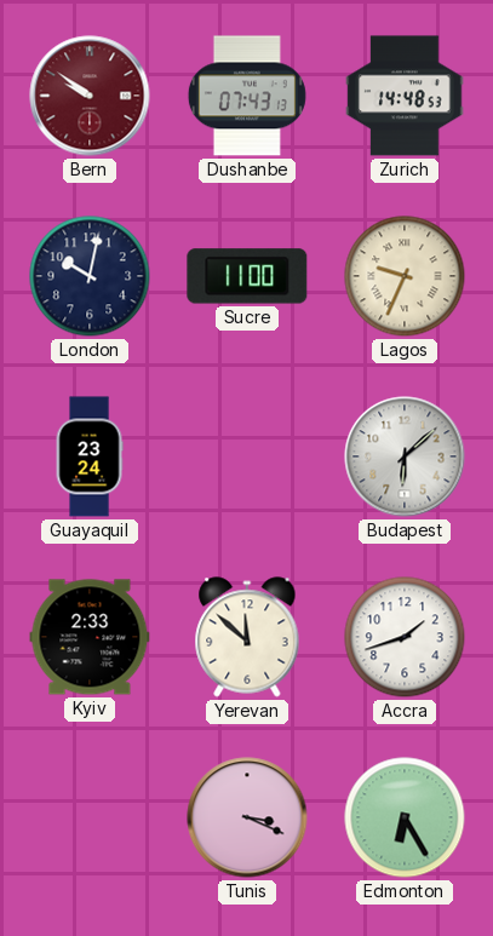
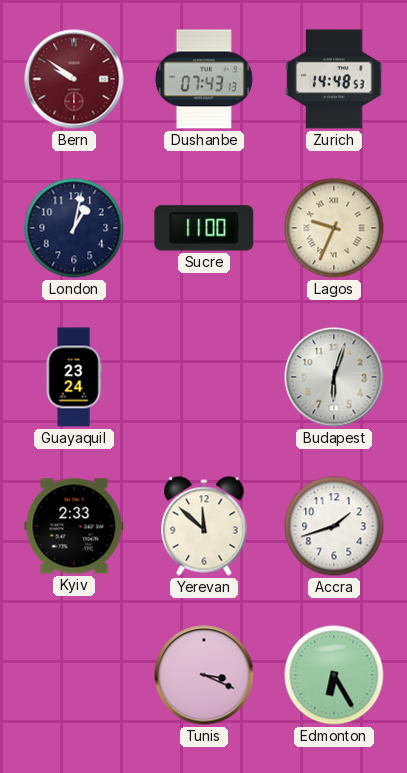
London: 10:02 -> 1:02 (74, 228)
Budapest: 6:08 -> 6:03 (334, 377)
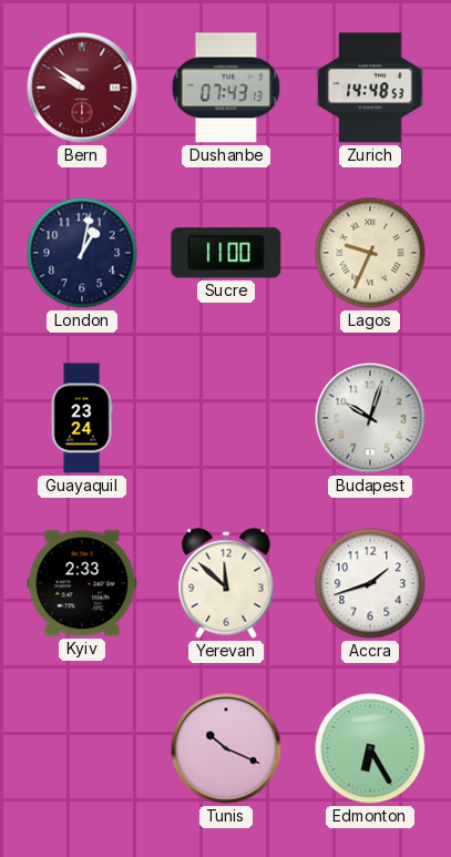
Budapest: 6:03 -> 10:03 (370, 418)
Tunis: 3:19 -> 10:19 (226, 748)
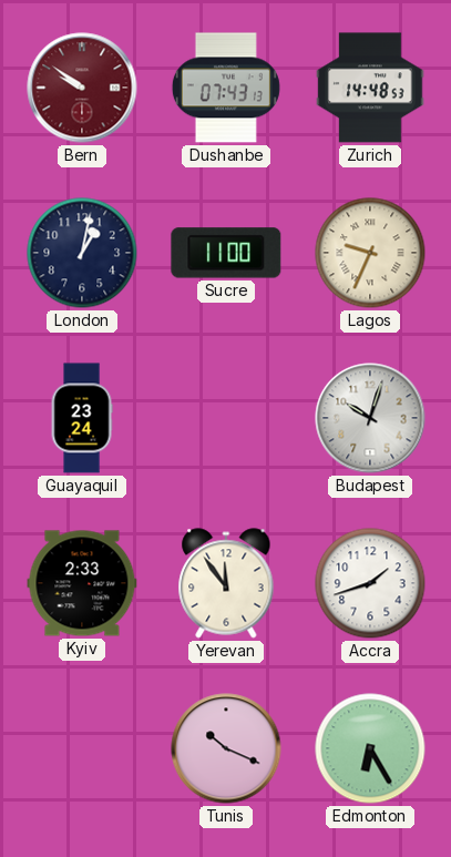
Yerevan: 11:52 -> 11:54 (226, 583)
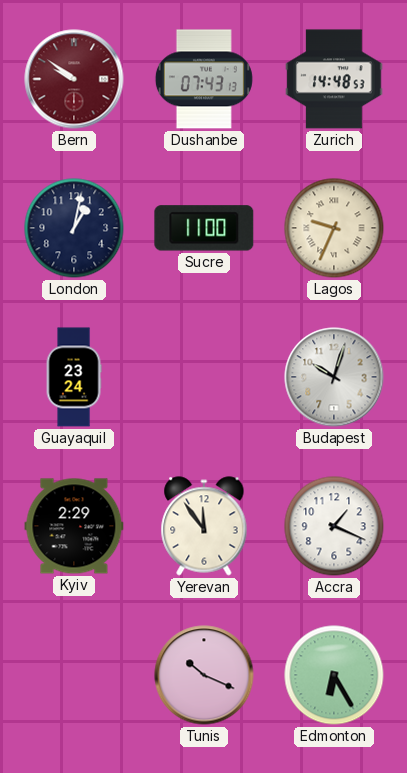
Kyiv: 2:33 -> 2:29 (74, 526)
Accra: 1:42 -> 1:19 (334, 526)
